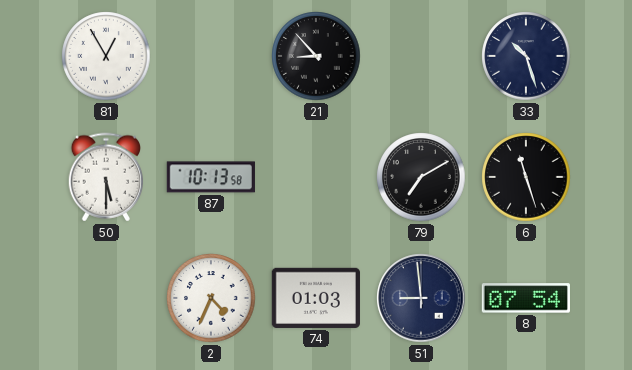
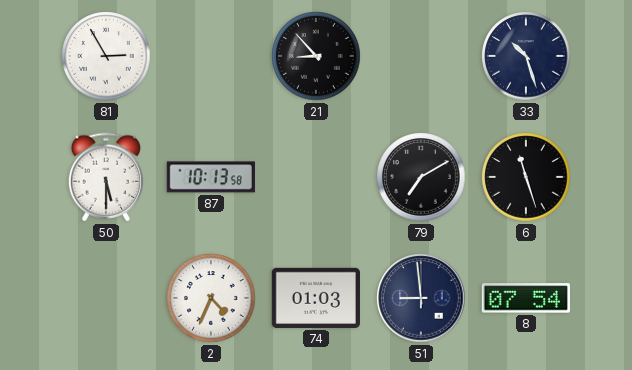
81: 12:55 -> 2:55 (106, 56)
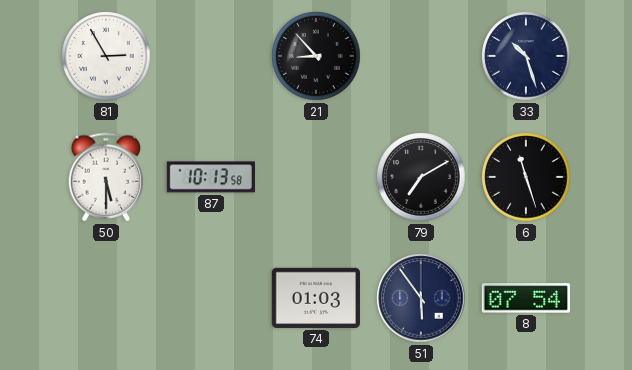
2: 4:34 -> none (211, 298)
51: 8:59 -> 5:54 (421, 298)
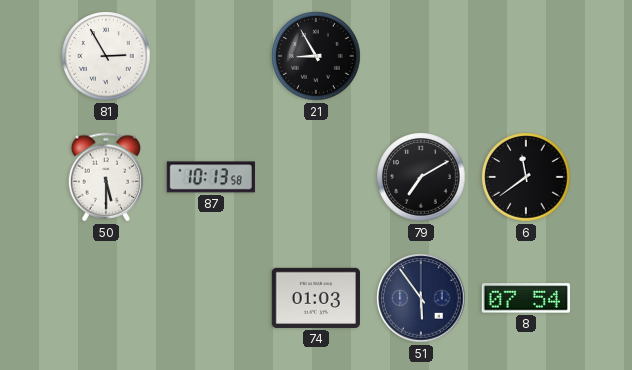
21: 8:53 -> 8:55 (316, 56)
33: 10:27 -> none (526, 56)
6: 11:27 -> 11:39 (526, 177)
